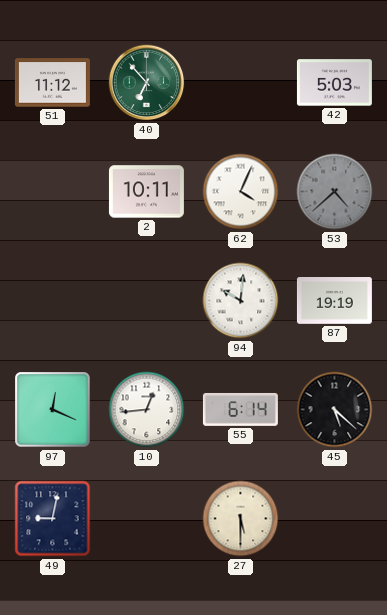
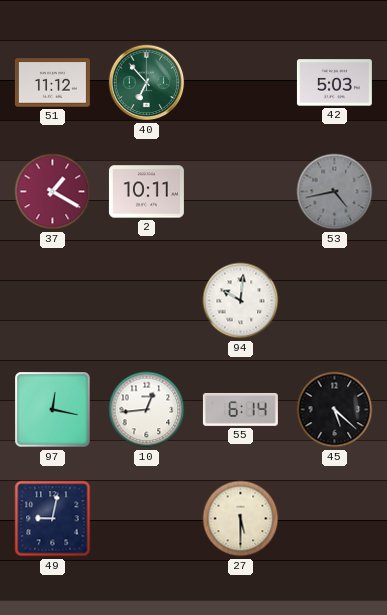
37: none -> 1:20 (53, 192)
62: 4:04 -> none (241, 192)
53: 4:38 -> 4:43 (335, 192)
87: 19:19 -> none (334, 301)
97: 12:19 -> 12:17 (53, 410)
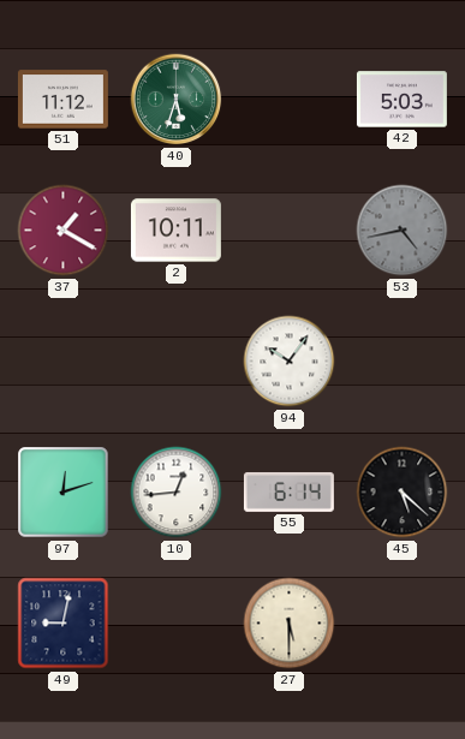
40: 6:53 -> 5:33 (177, 100)
94: 10:01 -> 10:06 (290, 362)
97: 12:17 -> 12:12 (64, 493)
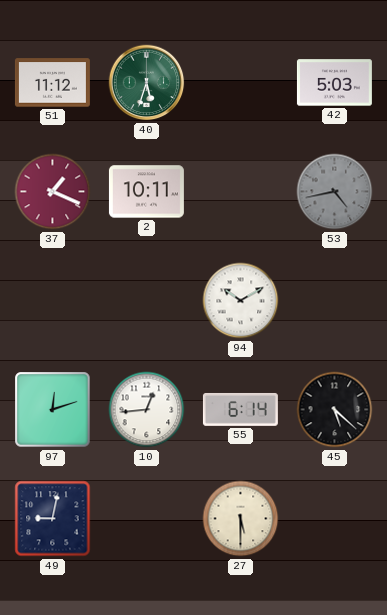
37: 1:20 -> 1:19 (53, 192)
94: 10:06 -> 10:10 (241, 301)
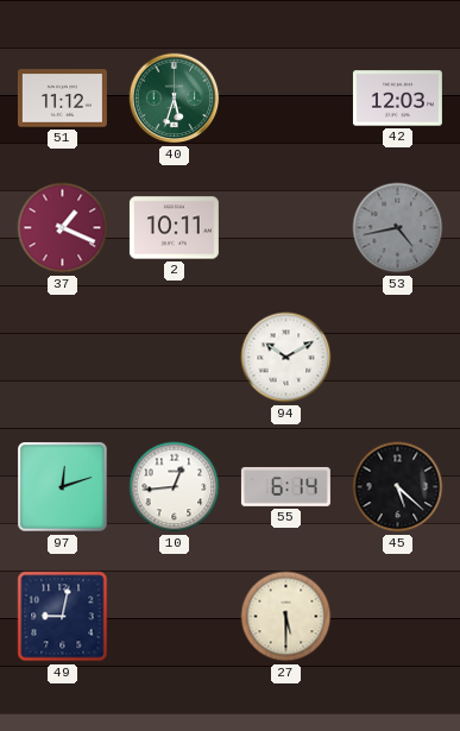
42: 5:03 -> 12:03 (397, 99)
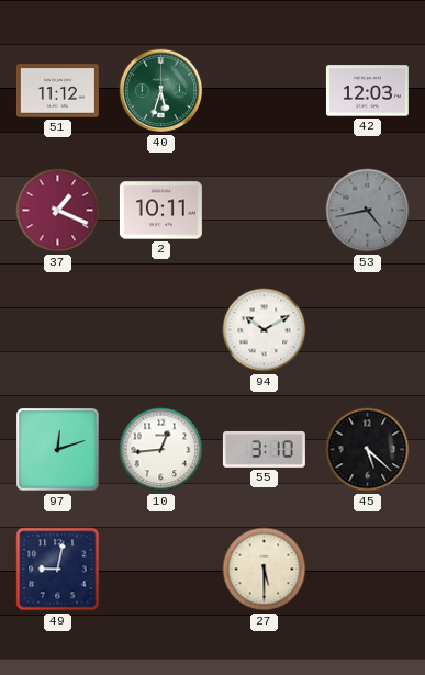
55: 6:14 -> 3:10 (264, 450)
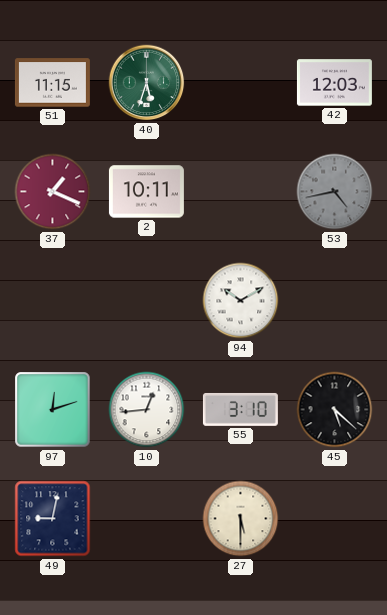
51: 11:12 -> 11:15 (52, 83)
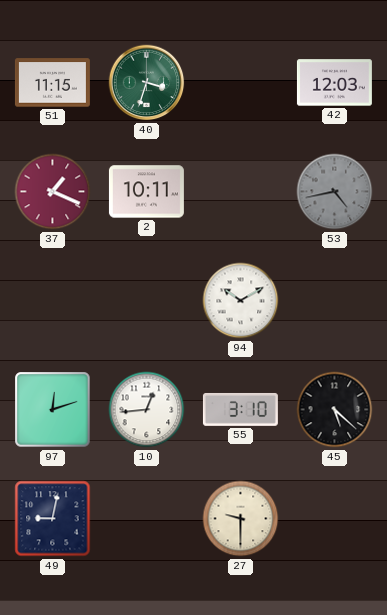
40: 5:33 -> 3:33 (147, 83)
27: 5:30 -> 9:30 (241, 519)
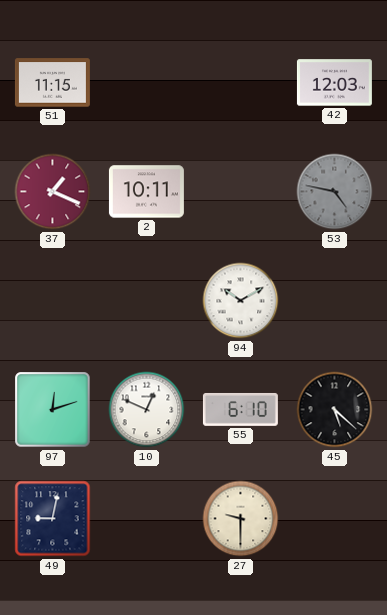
40: 3:33 -> none (147, 83)
53: 4:43 -> 4:47 (335, 192)
10: 12:44 -> 12:49 (147, 410)
55: 3:10 -> 6:10 (240, 410)
